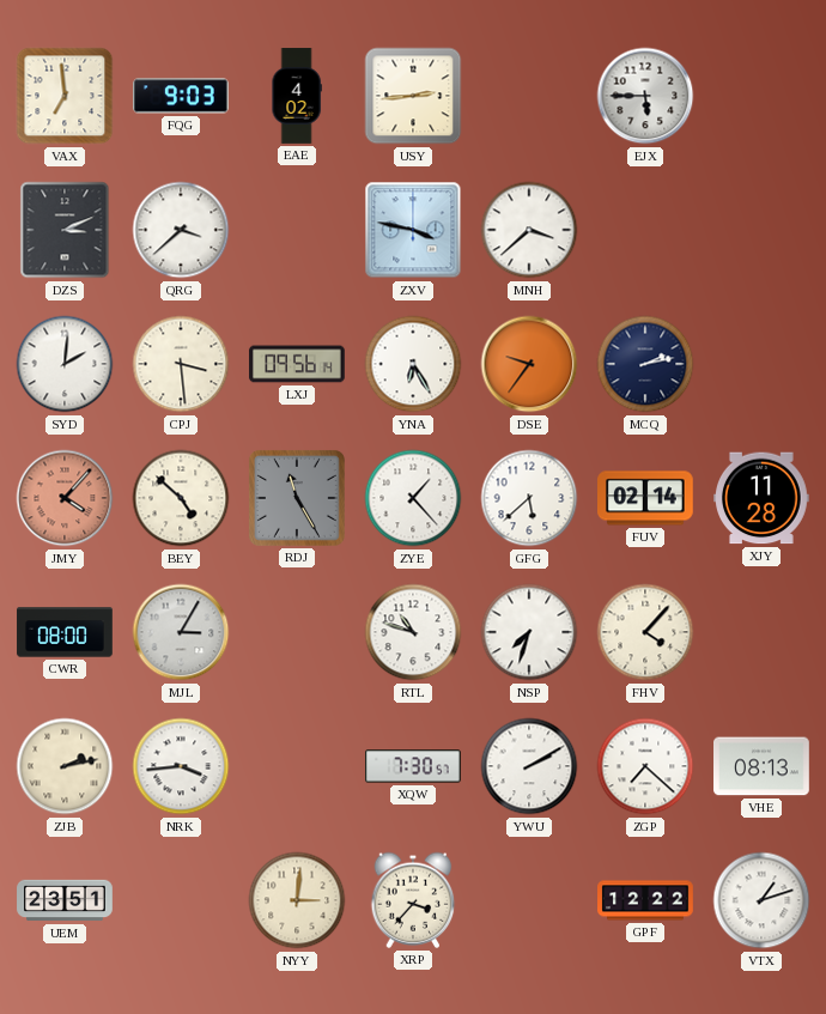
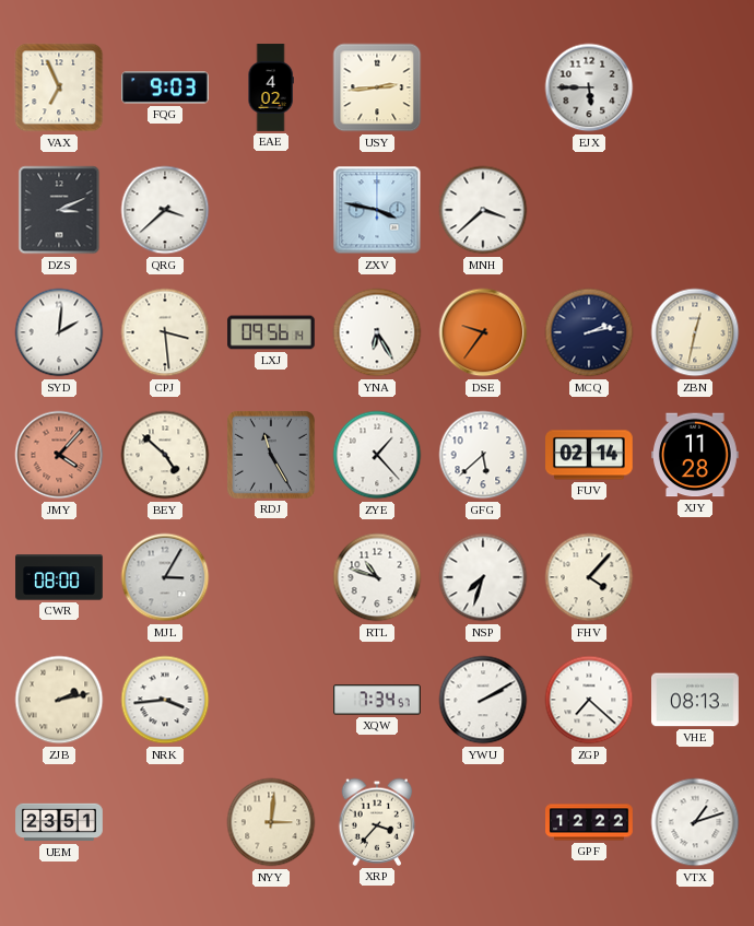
VAX: 6:59 -> 6:56 (59, 87)
ZBN: none -> 12:32 (695, 332)
XQW: 7:30 -> 7:34 (378, 700)
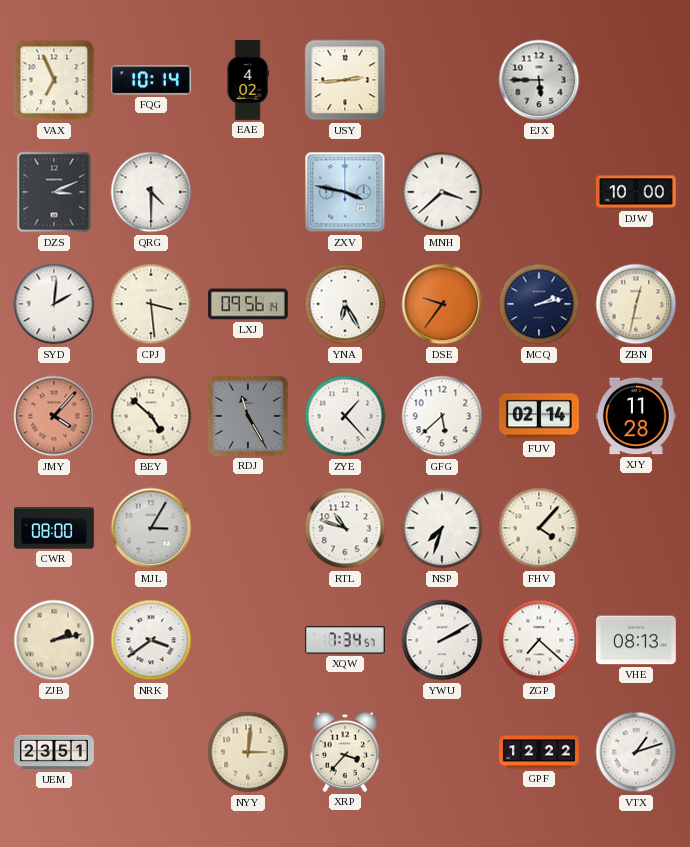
FQG: 9:03 -> 10:14 (152, 80)
QRG: 3:38 -> 4:30 (151, 192)
DJW: none -> 10:00 (637, 192)
NRK: 3:44 -> 3:39 (151, 640)
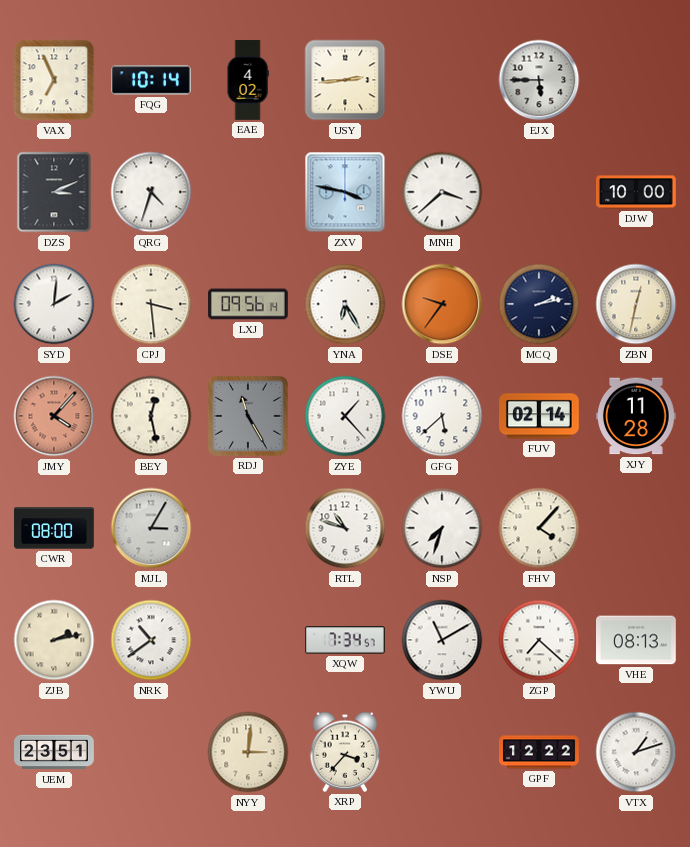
QRG: 4:30 -> 4:33 (151, 192)
BEY: 4:52 -> 12:28 (151, 416)
NRK: 3:39 -> 10:39 (151, 640)
YWU: 2:10 -> 11:10 (442, 640)
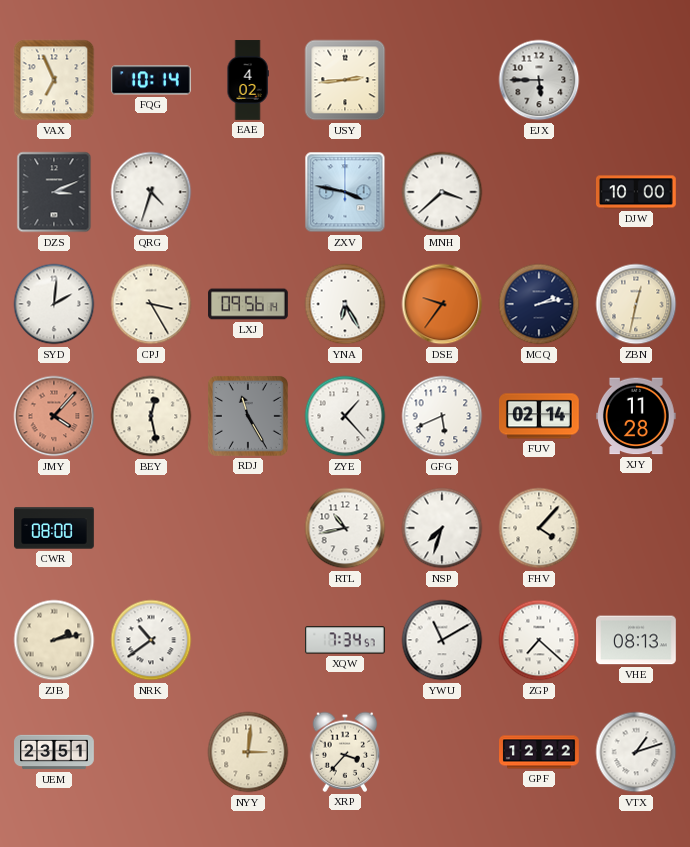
CPJ: 3:29 -> 3:25 (151, 304)
GFG: 5:38 -> 5:41 (442, 416)
MJL: 3:05 -> none (151, 528)
RTL: 10:48 -> 10:43 (345, 528)
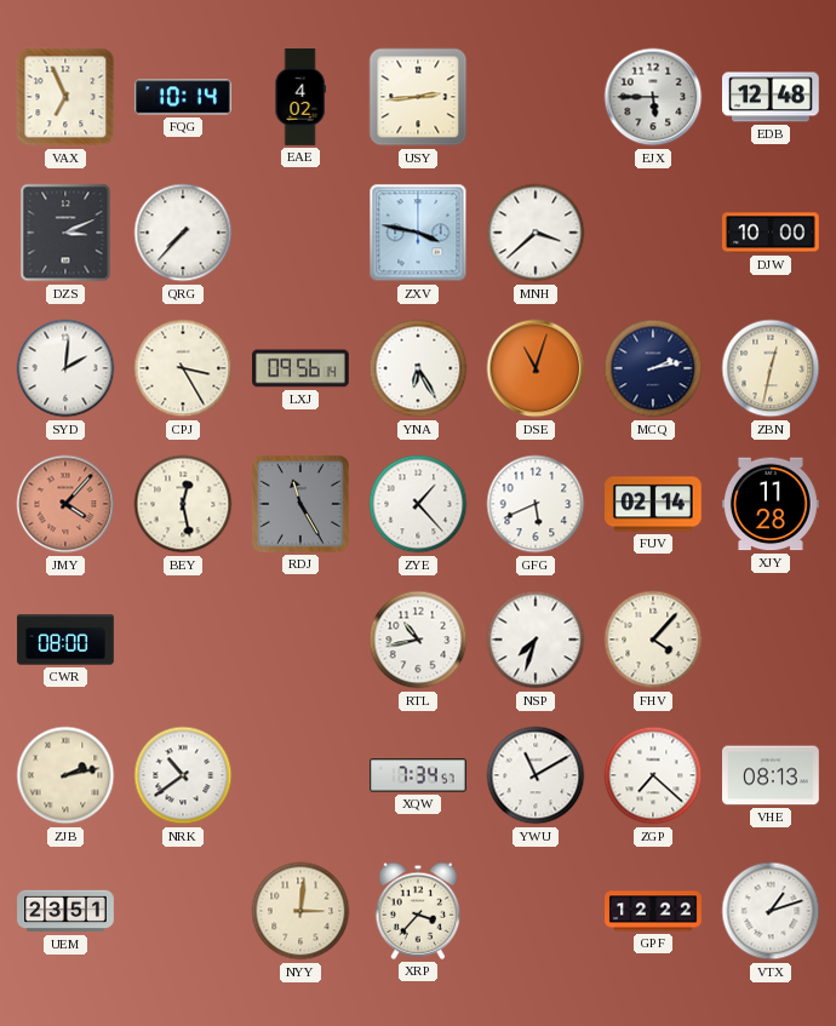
EDB: none -> 12:48 (772, 97)
QRG: 4:33 -> 7:37 (183, 233)
DSE: 9:36 -> 11:03 (536, 368)
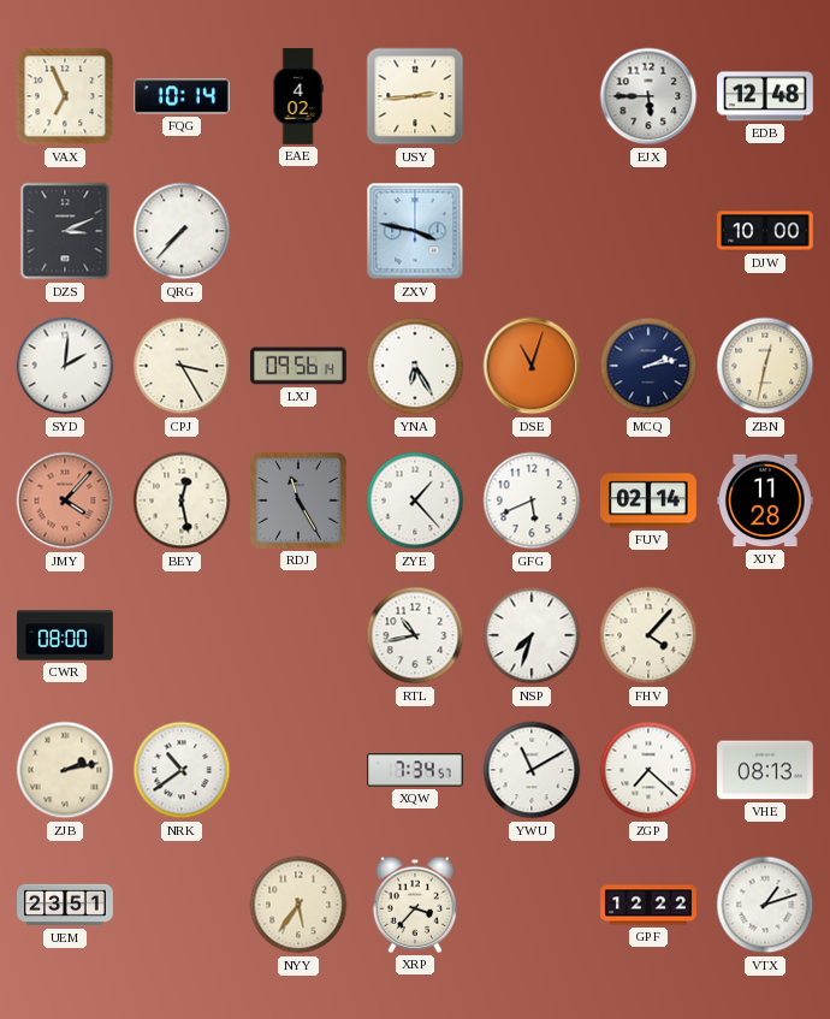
MNH: 3:38 -> none (536, 233)
NYY: 3:01 -> 5:36 (298, 905)
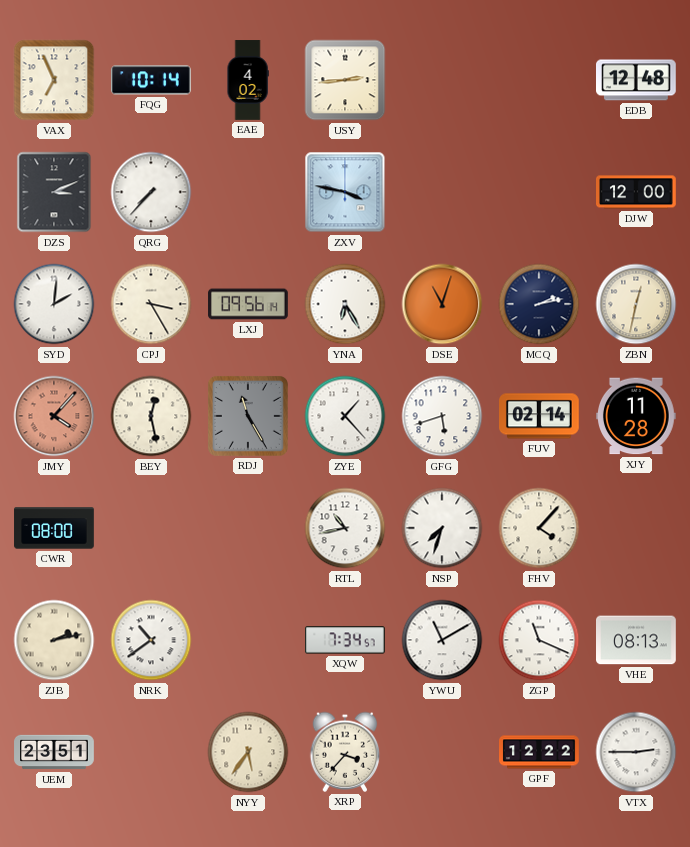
EJX: 5:45 -> none (648, 96)
DJW: 10:00 -> 12:00 (637, 192)
GFG: 5:41 -> 5:42 (442, 416)
ZGP: 7:22 -> 11:19 (539, 640)
VTX: 1:12 -> 2:45 (636, 752)
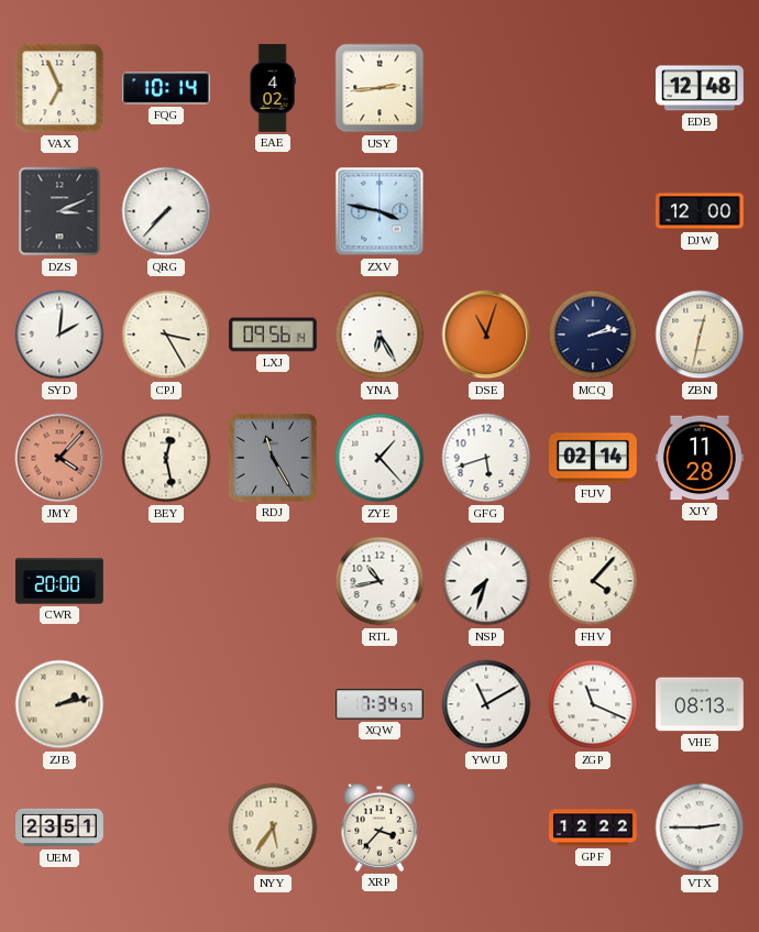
CWR: 08:00 -> 20:00 (59, 581)
NRK: 10:39 -> none (151, 640)
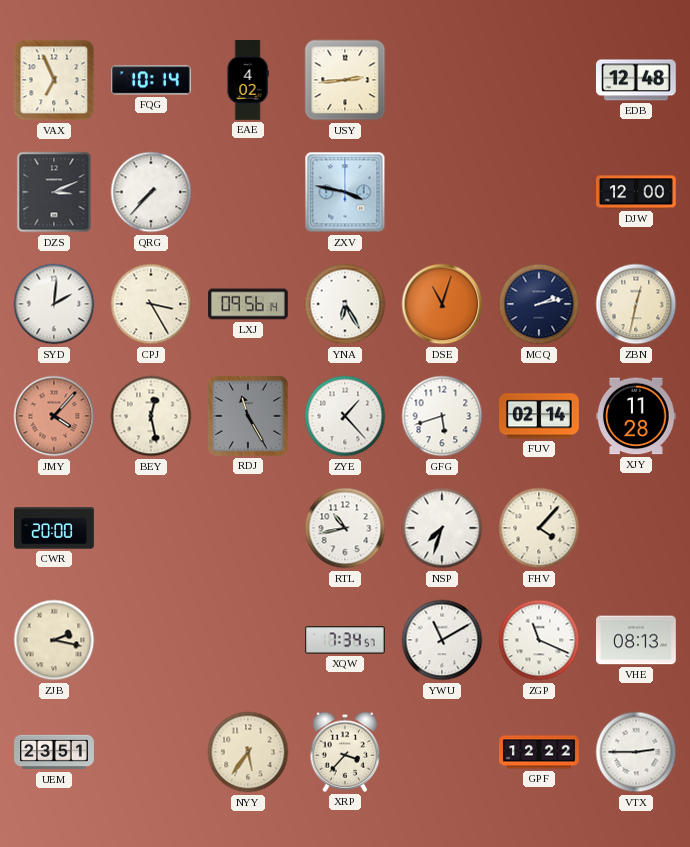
ZJB: 2:13 -> 2:17 (54, 640)
